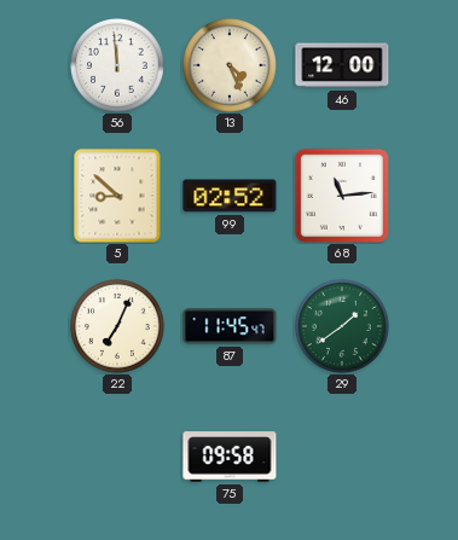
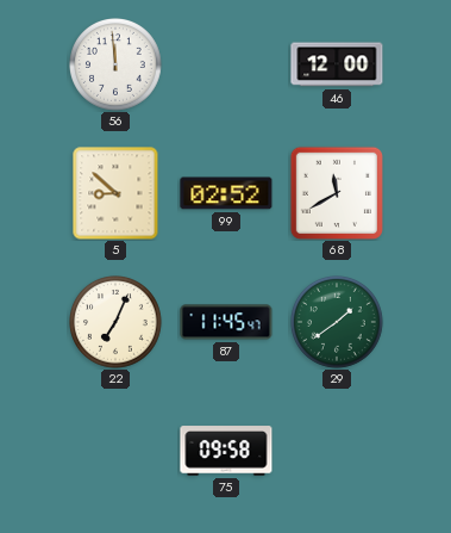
13: 4:26 -> none (231, 66)
68: 11:14 -> 11:40 (337, 193)
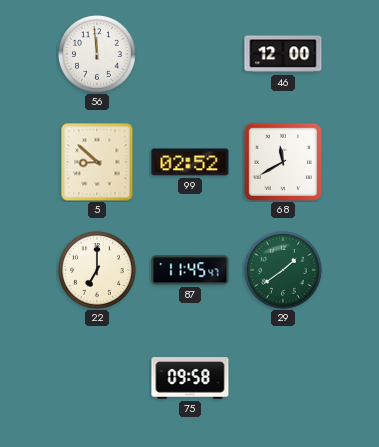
22: 7:04 -> 7:00 (98, 271)
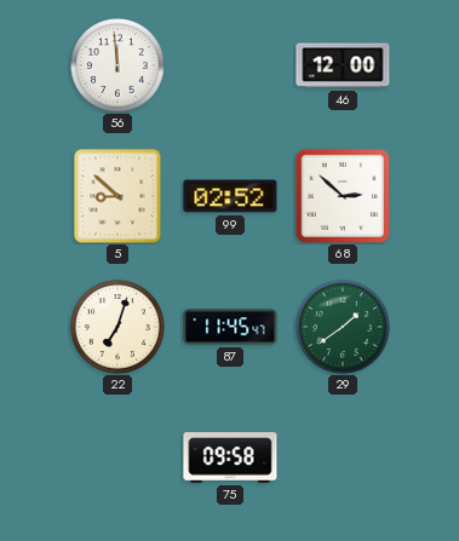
68: 11:40 -> 2:52 (343, 196)
22: 7:00 -> 7:03 (119, 328)
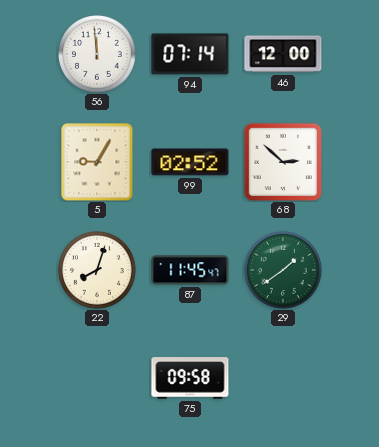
94: none -> 07:14 (190, 54)
5: 8:52 -> 9:05 (97, 162)
22: 7:03 -> 8:03 (98, 271)
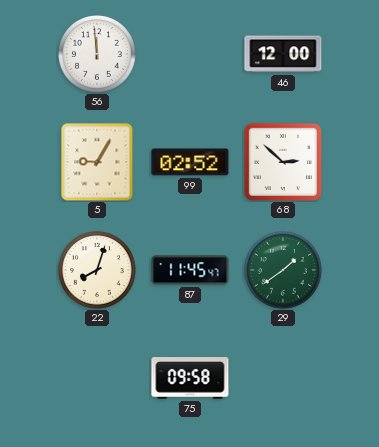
94: 07:14 -> none (190, 54)
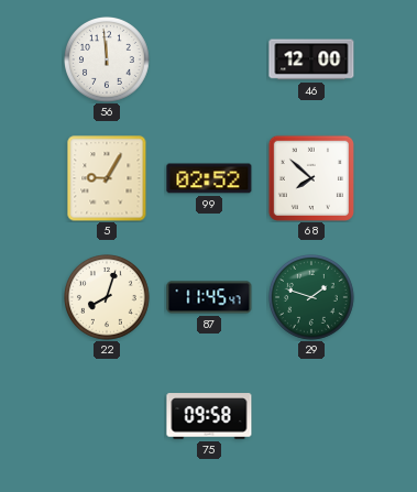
68: 2:52 -> 7:52 (311, 178)
29: 1:39 -> 1:48 (312, 298)
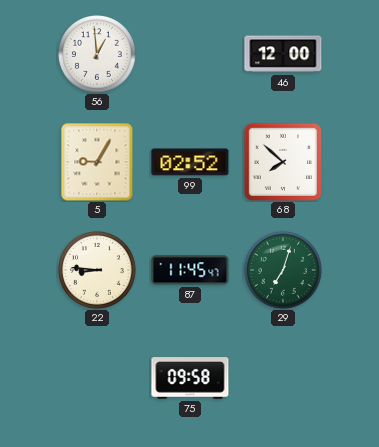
56: 11:59 -> 12:59 (98, 55)
22: 8:03 -> 8:46 (98, 271)
29: 1:48 -> 7:03 (284, 271)
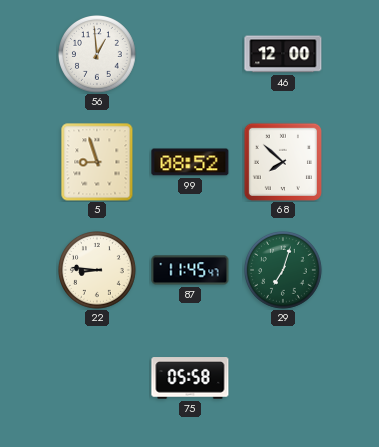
5: 9:05 -> 8:57 (97, 162)
99: 02:52 -> 08:52 (190, 162)
75: 09:58 -> 05:58 (190, 378)
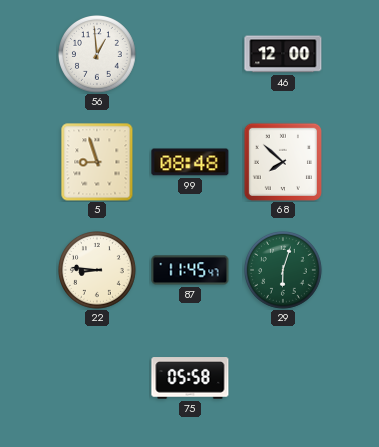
99: 08:52 -> 08:48 (190, 162)
29: 7:03 -> 6:03 (284, 271)
